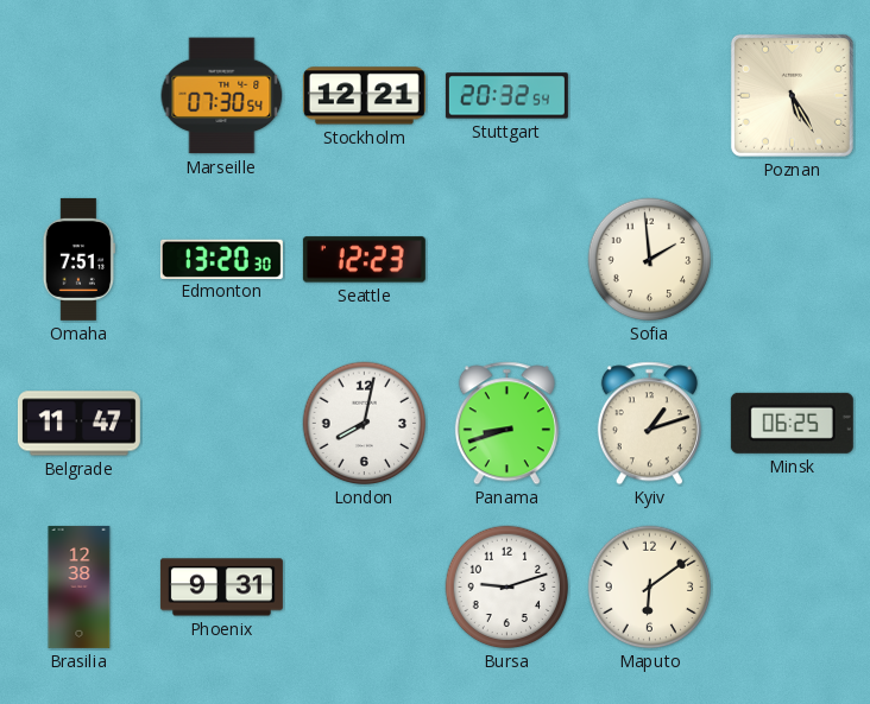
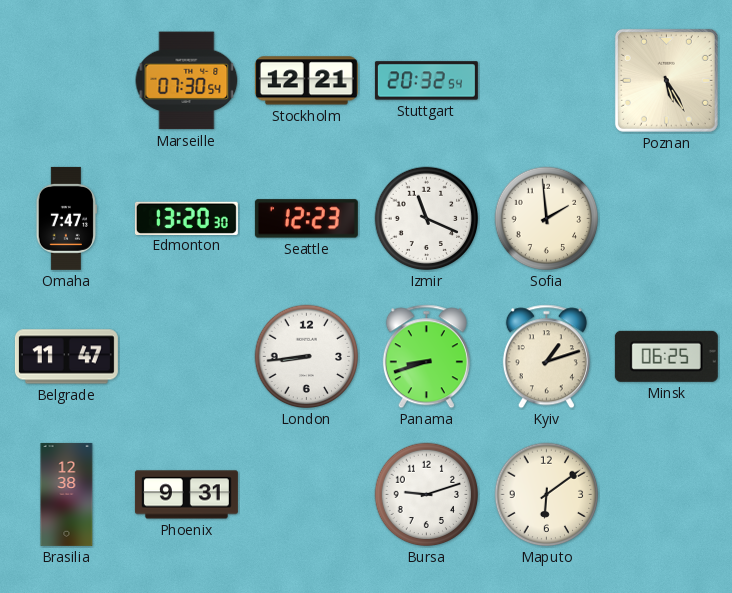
Omaha: 7:51 -> 7:47 (66, 218)
Izmir: none -> 11:19 (427, 219)
London: 8:02 -> 8:44 (307, 357)
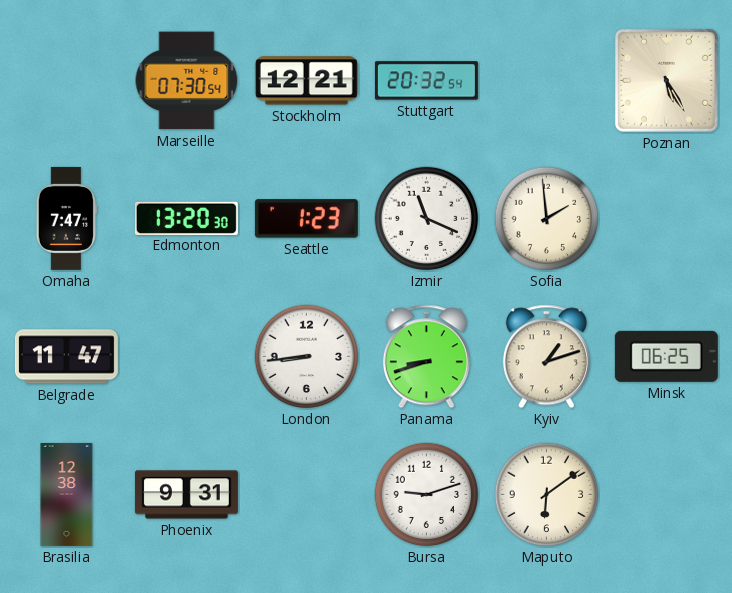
Seattle: 12:23 -> 1:23 (306, 219)
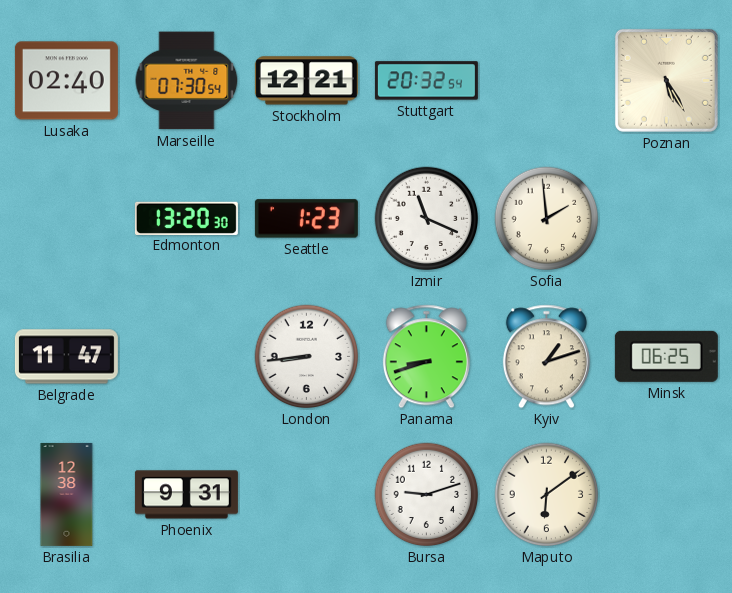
Lusaka: none -> 02:40 (66, 81)
Omaha: 7:47 -> none (66, 218)
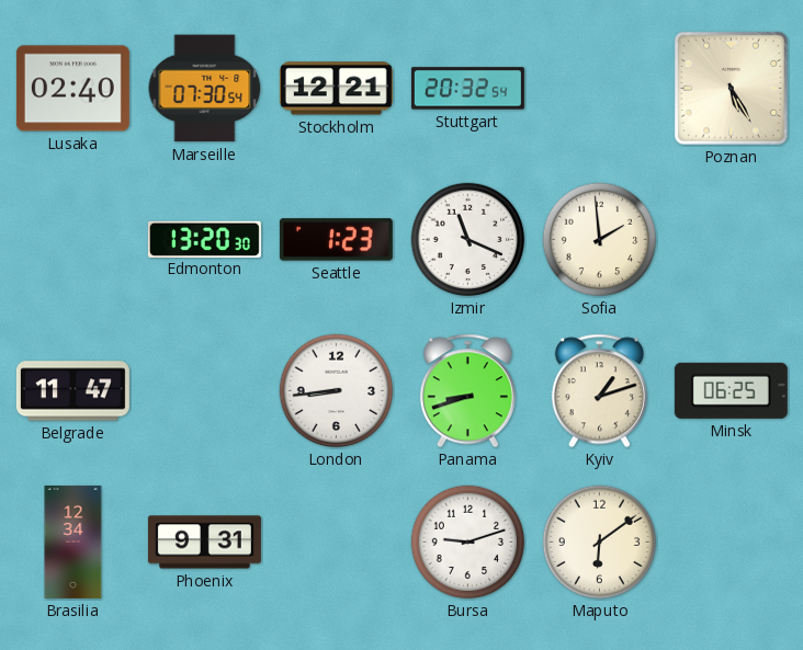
Brasilia: 12:38 -> 12:34 (73, 541)
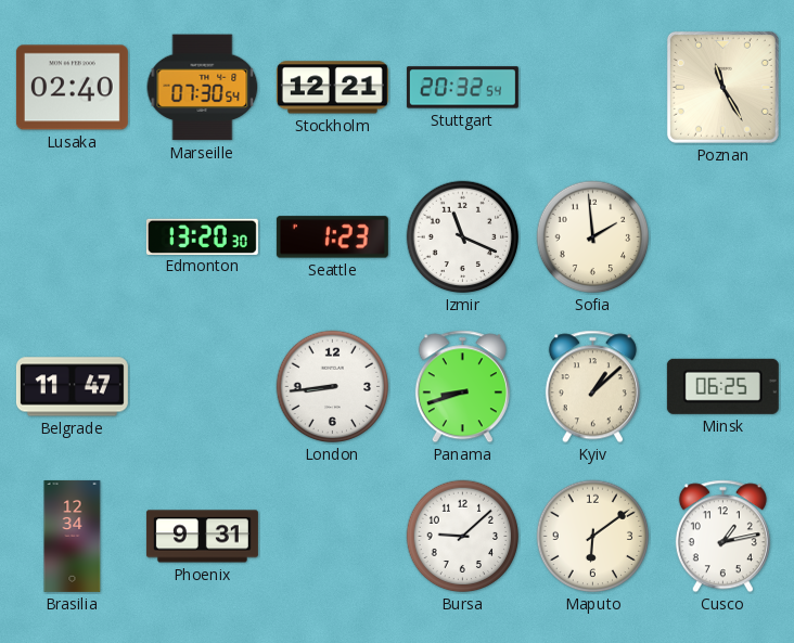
Poznan: 5:25 -> 11:25 (722, 87)
Kyiv: 1:12 -> 1:08 (592, 387)
Bursa: 9:12 -> 9:08 (463, 537)
Cusco: none -> 1:13 (722, 537)
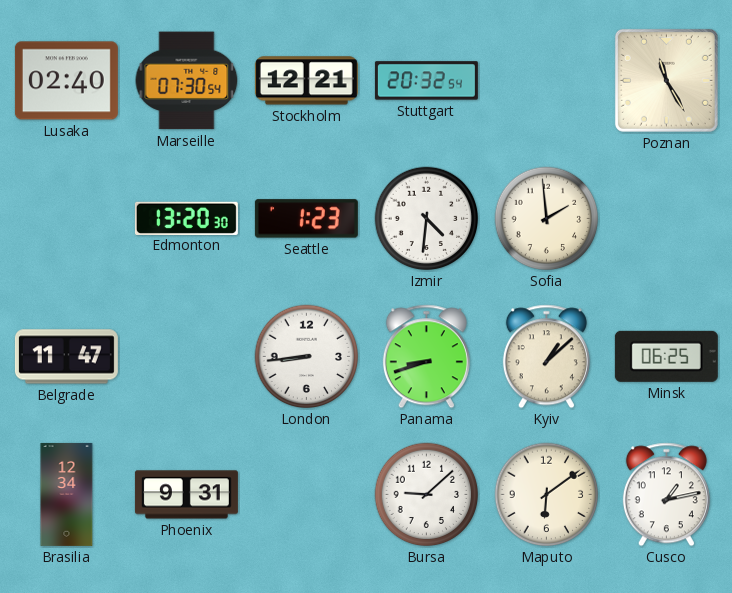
Izmir: 11:19 -> 4:31 (427, 219)
